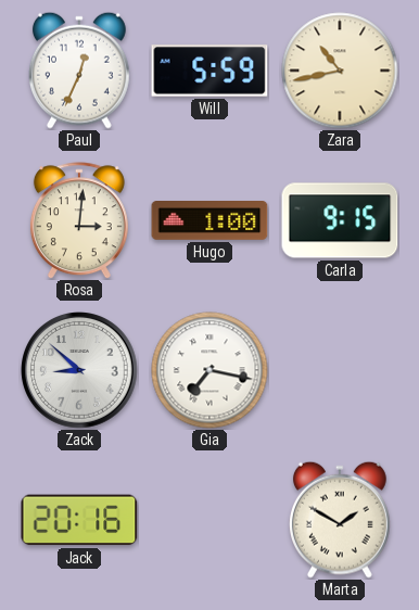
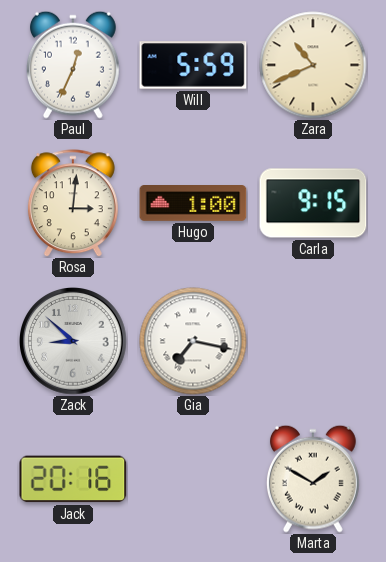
Zara: 10:43 -> 10:41 (313, 65)
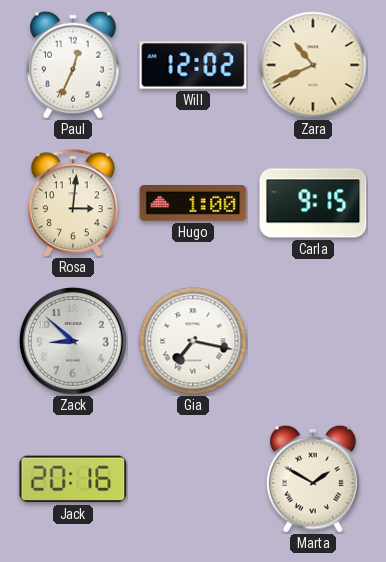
Will: 5:59 -> 12:02 (193, 65)
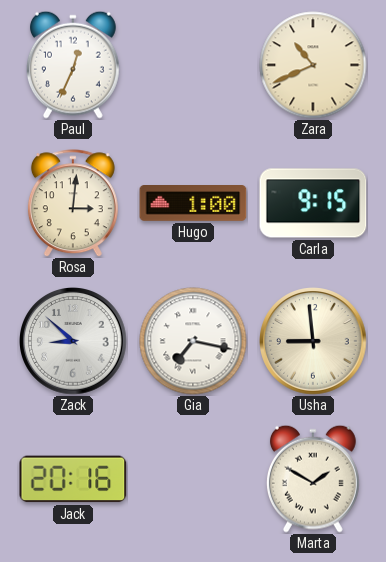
Will: 12:02 -> none (193, 65)
Usha: none -> 8:59 (313, 341)
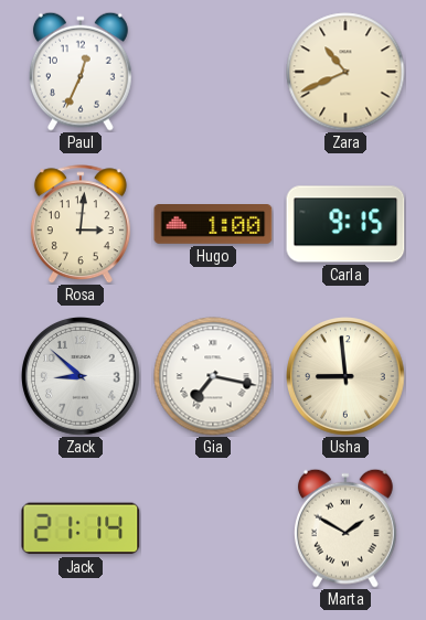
Jack: 20:16 -> 21:14 (81, 528)
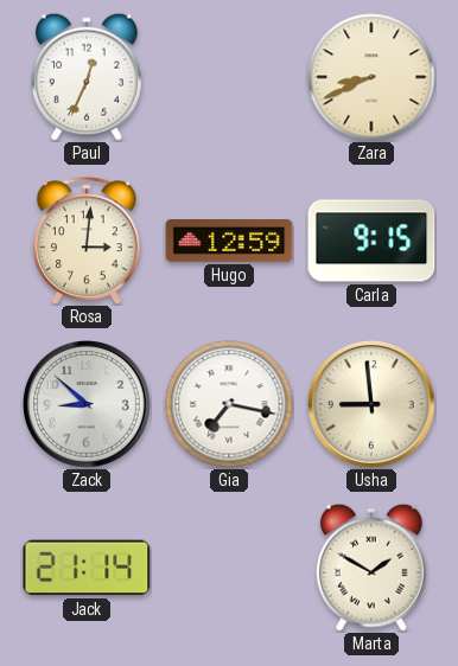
Zara: 10:41 -> 8:41 (371, 77)
Hugo: 1:00 -> 12:59 (229, 242)
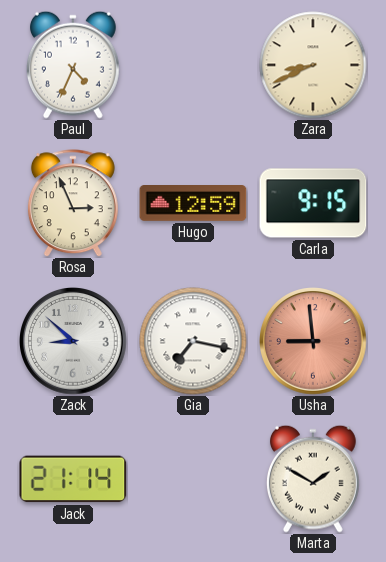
Paul: 12:34 -> 4:34 (73, 65)
Rosa: 3:01 -> 2:56 (73, 203)
Usha dial: cream -> salmon (313, 341)
